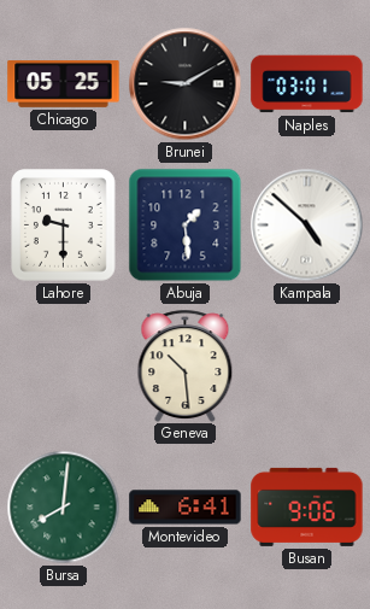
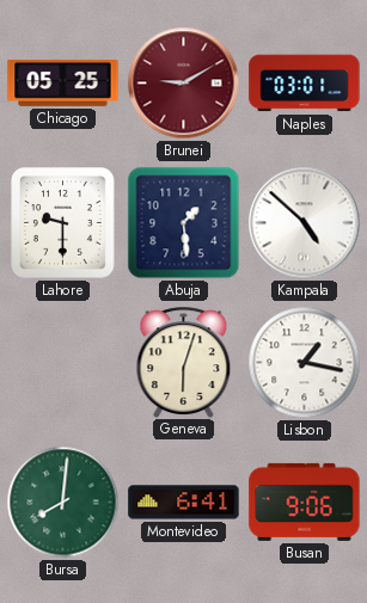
Brunei dial: black -> burgundy (184, 84)
Geneva: 10:29 -> 6:03 (184, 362)
Lisbon: none -> 1:17 (305, 363)
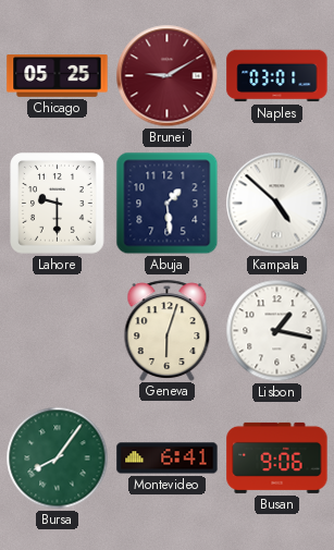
Bursa: 8:01 -> 8:06 (58, 459)
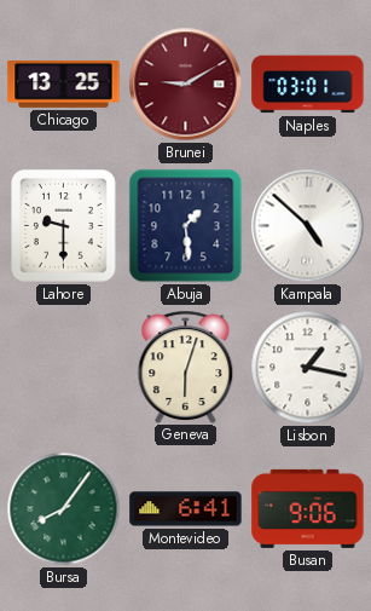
Chicago: 05:25 -> 13:25 (64, 85)
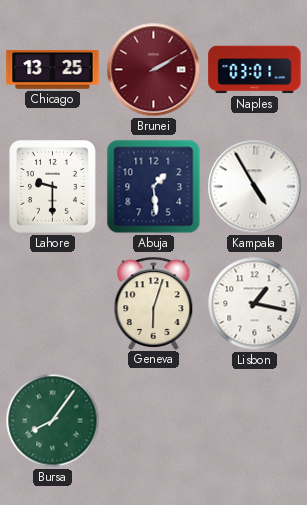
Brunei: 9:10 -> 2:10 (154, 70)
Kampala: 4:52 -> 4:55 (255, 187)
Montevideo: 6:41 -> none (186, 509)
Busan: 9:06 -> none (308, 508)
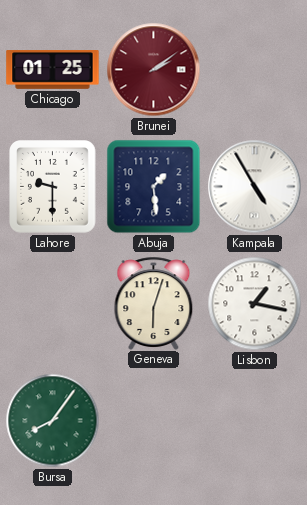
Chicago: 13:25 -> 01:25 (53, 70)
Brunei: 2:10 -> 2:09 (154, 70)
Naples: 03:01 -> none (255, 70)
